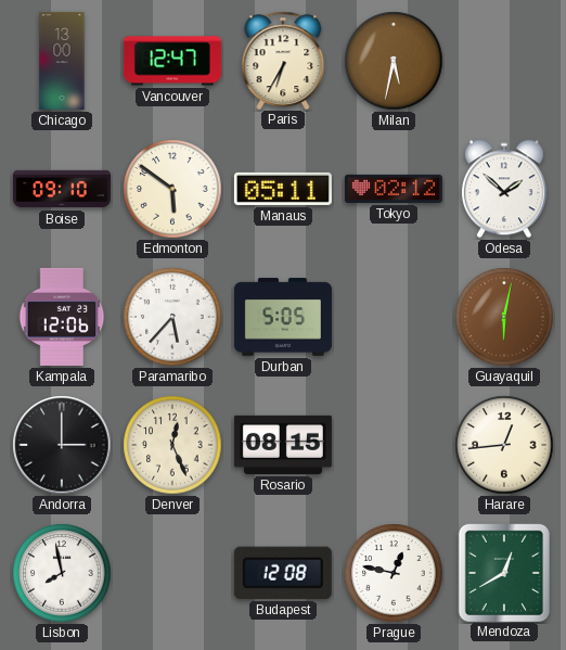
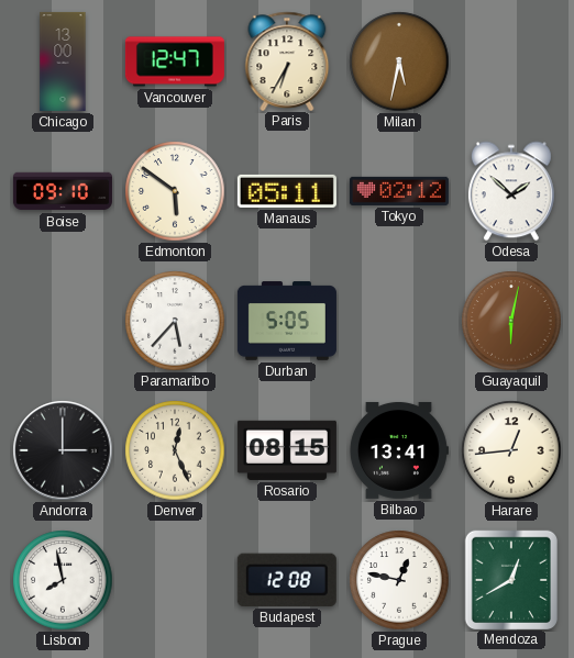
Kampala: 12:06 -> none (62, 317)
Bilbao: none -> 13:41 (398, 450)
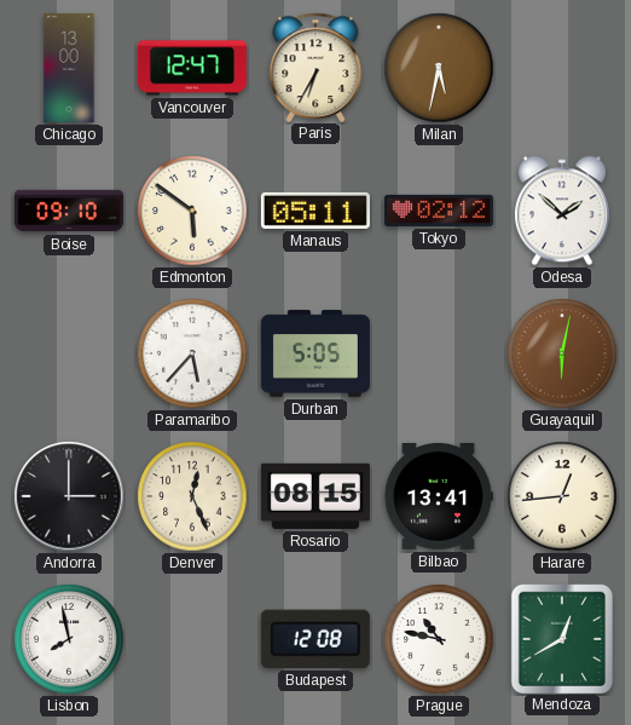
Prague: 12:47 -> 10:47 (439, 639)
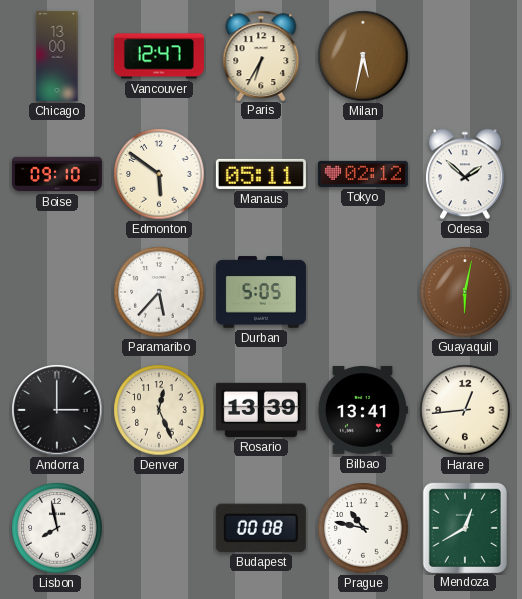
Rosario: 08:15 -> 13:39 (261, 410)
Budapest: 12:08 -> 00:08 (261, 528)
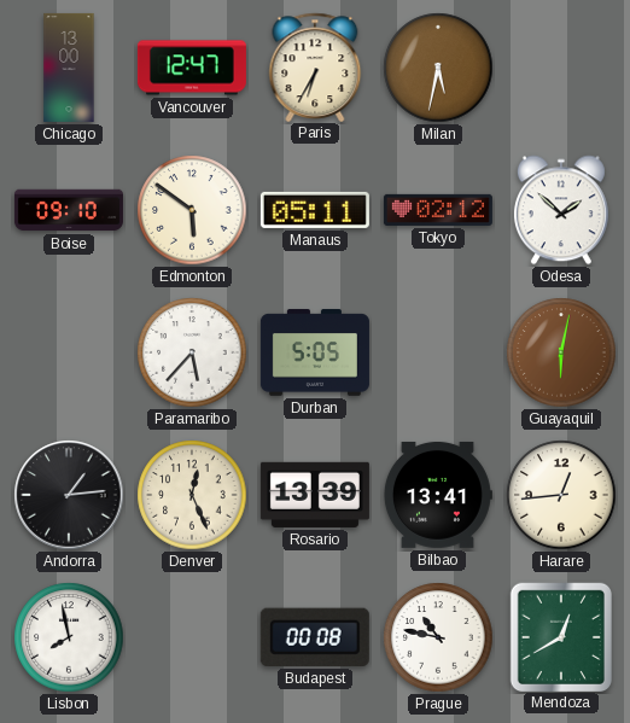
Andorra: 3:00 -> 1:14 (69, 495)
